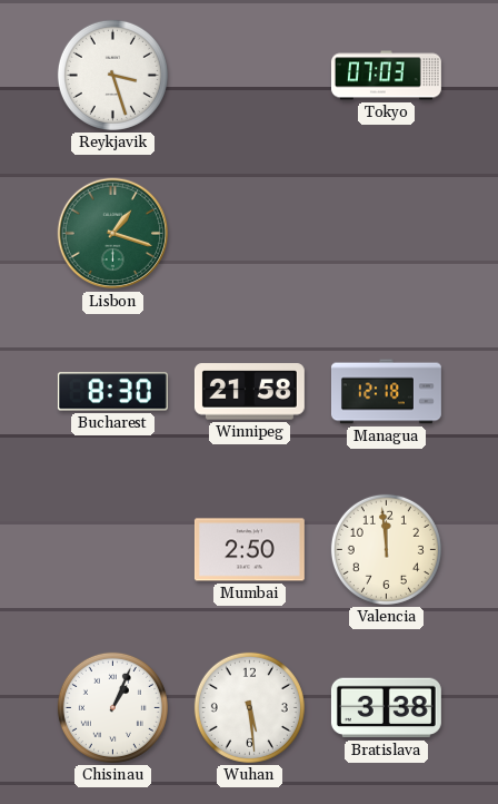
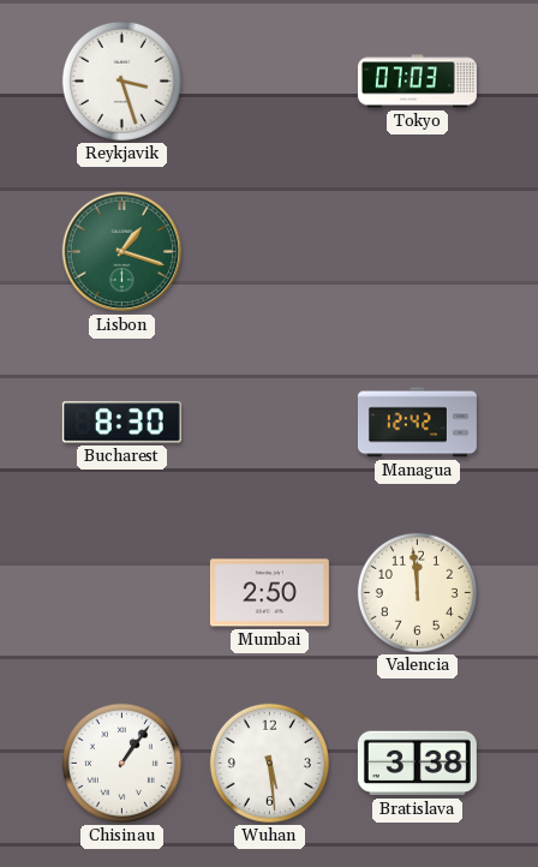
Winnipeg: 21:58 -> none (249, 392)
Managua: 12:18 -> 12:42 (417, 423)
Chisinau: 1:04 -> 1:06 (121, 763)
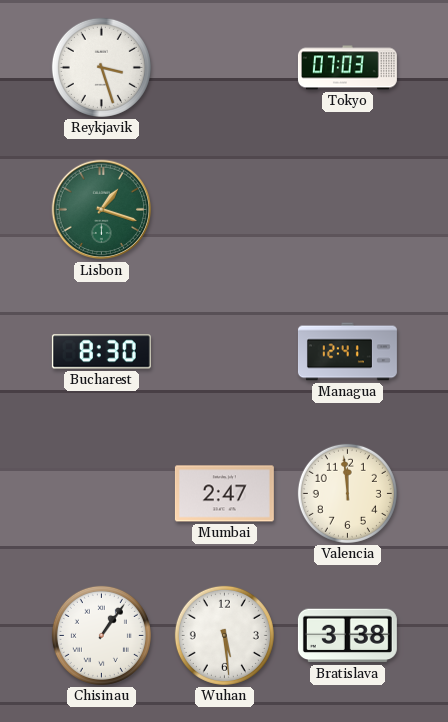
Managua: 12:42 -> 12:41 (347, 352)
Mumbai: 2:50 -> 2:47 (224, 494)
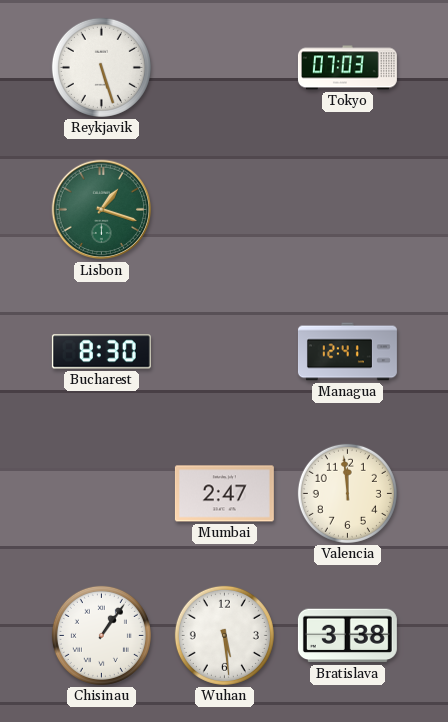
Reykjavik: 3:27 -> 5:27 (101, 67)
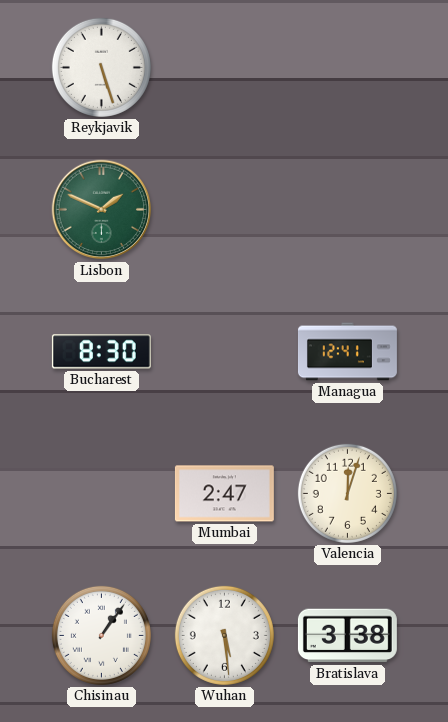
Tokyo: 07:03 -> none (347, 68)
Lisbon: 1:18 -> 1:49 (102, 210)
Valencia: 11:59 -> 12:03 (347, 493)
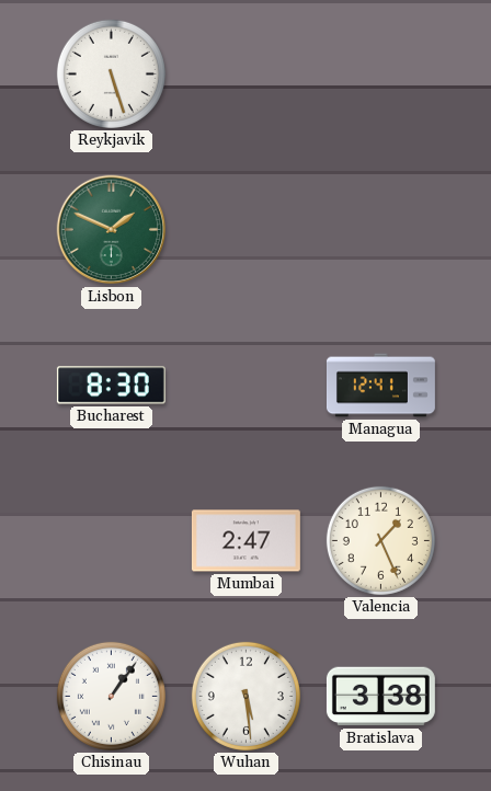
Valencia: 12:03 -> 1:26 (380, 540)
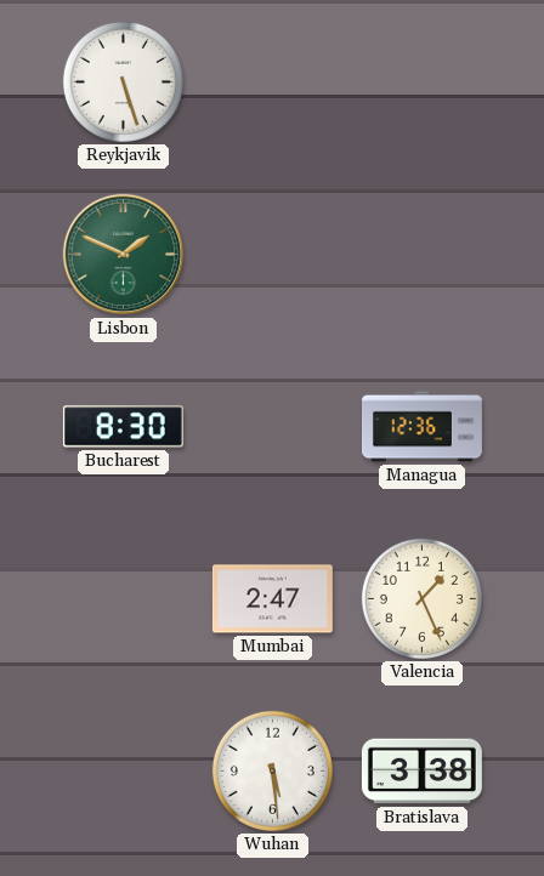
Managua: 12:41 -> 12:36 (421, 427)
Chisinau: 1:06 -> none (111, 696)
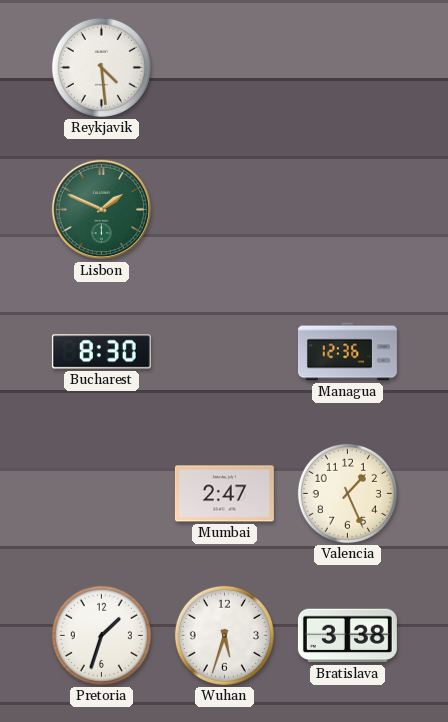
Reykjavik: 5:27 -> 4:29 (101, 67)
Pretoria: none -> 1:33 (101, 635)
Wuhan: 5:29 -> 5:33 (224, 635)
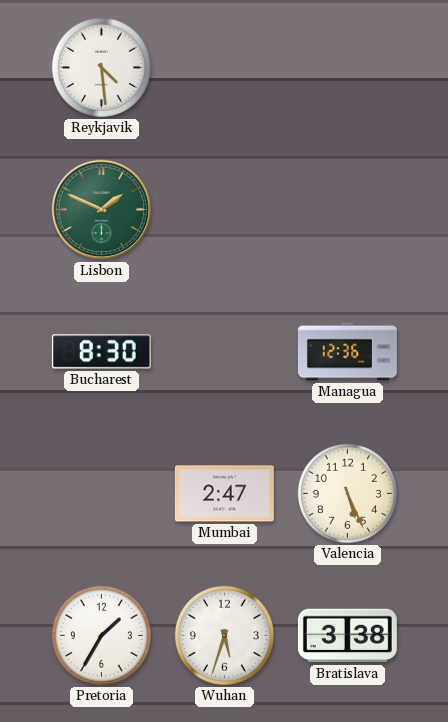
Valencia: 1:26 -> 5:26 (347, 493)
Pretoria: 1:33 -> 1:35 (101, 635)
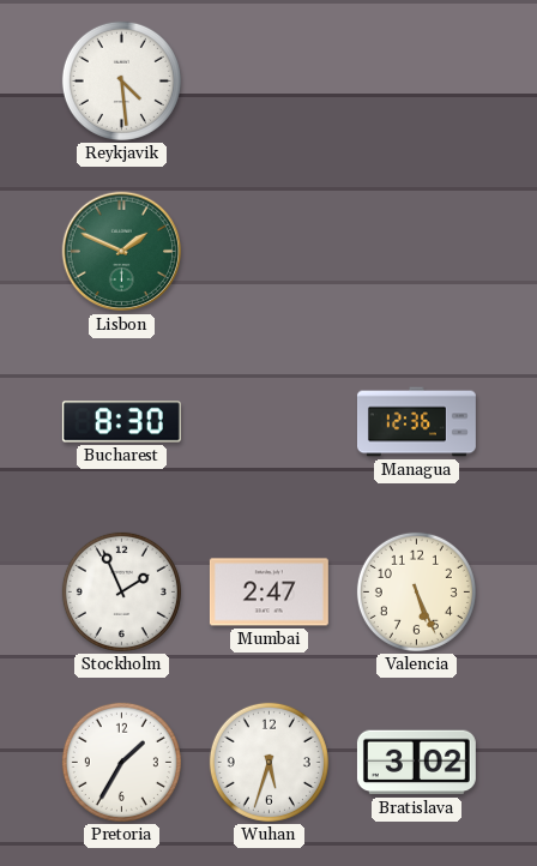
Stockholm: none -> 1:56 (121, 591)
Bratislava: 3:38 -> 3:02 (416, 763)
